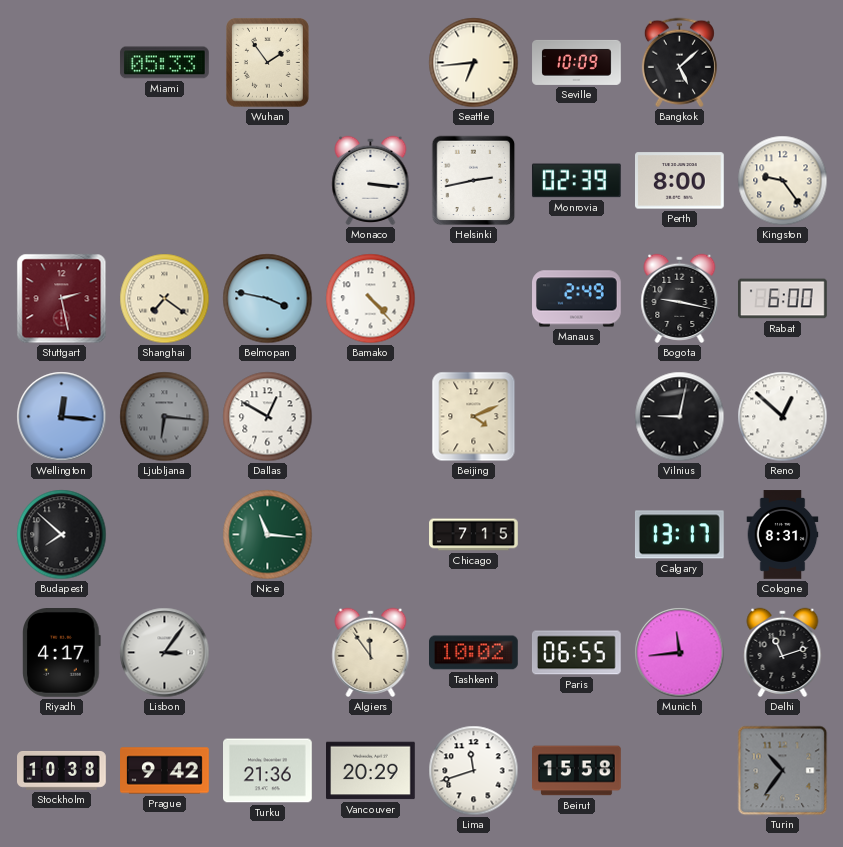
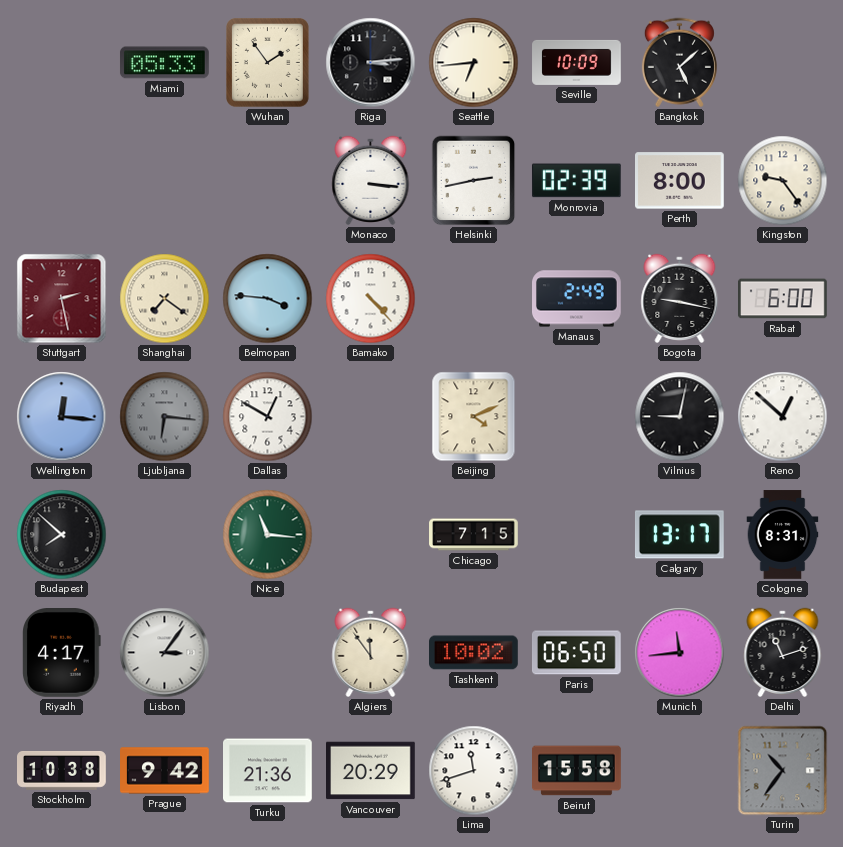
Riga: none -> 3:14 (371, 63)
Belmopan: 3:47 -> 3:46 (268, 299)
Paris: 06:55 -> 06:50 (576, 653)
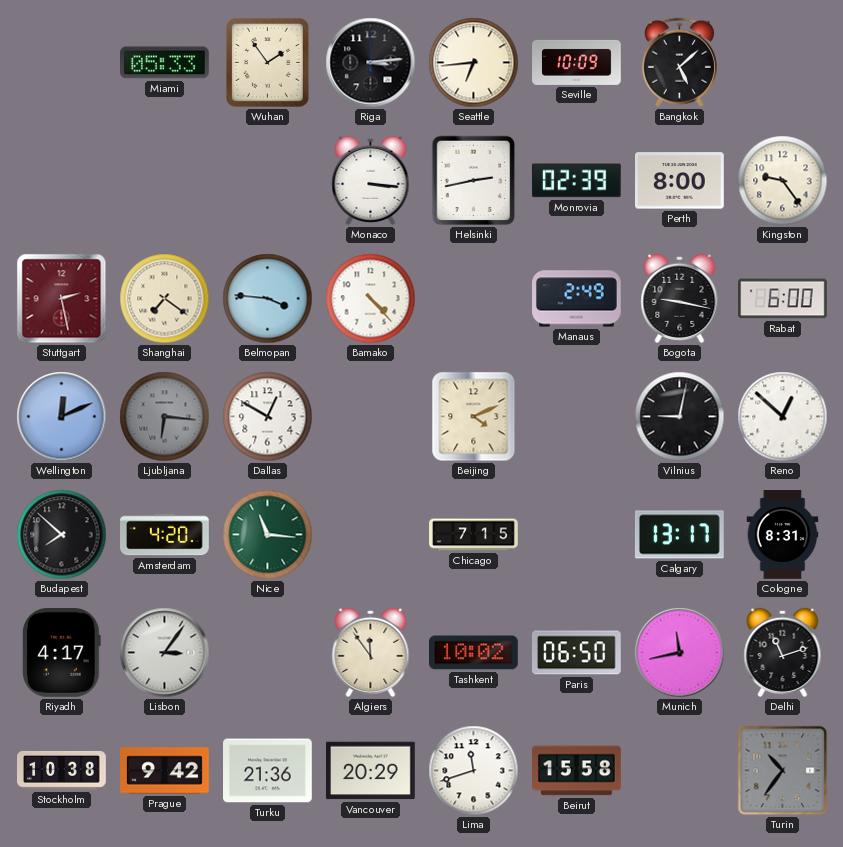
Wellington: 12:16 -> 12:11 (62, 417)
Amsterdam: none -> 4:20 (165, 535)
Munich: 11:44 -> 11:43 (680, 653)
